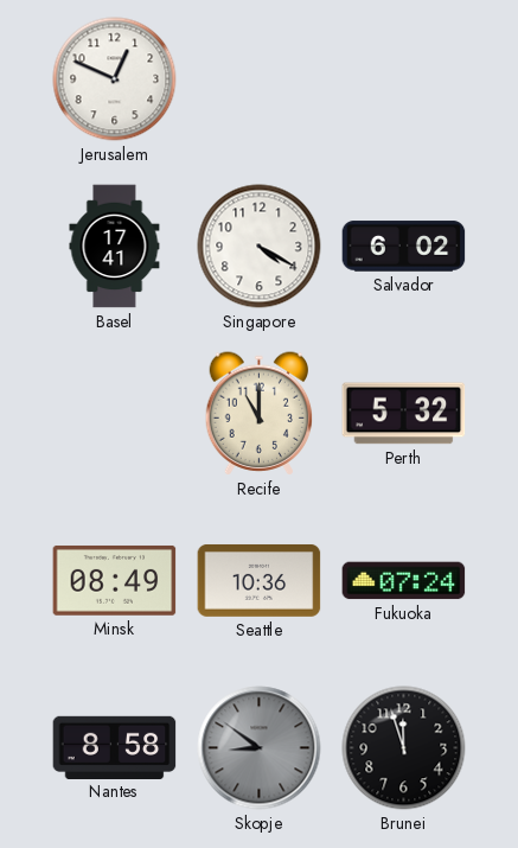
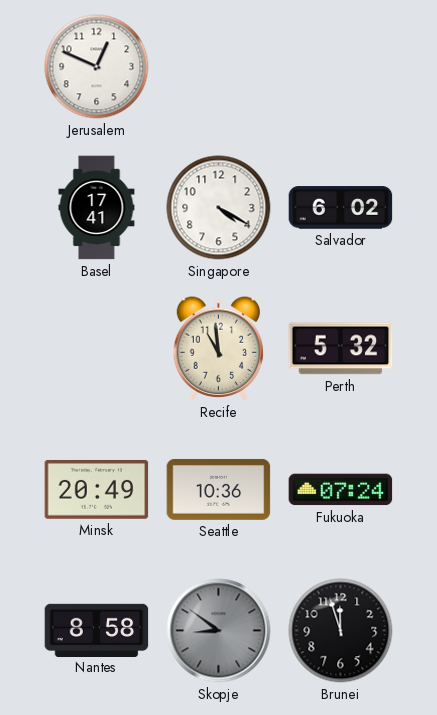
Recife: 11:00 -> 10:59 (219, 349)
Minsk: 08:49 -> 20:49 (97, 489)
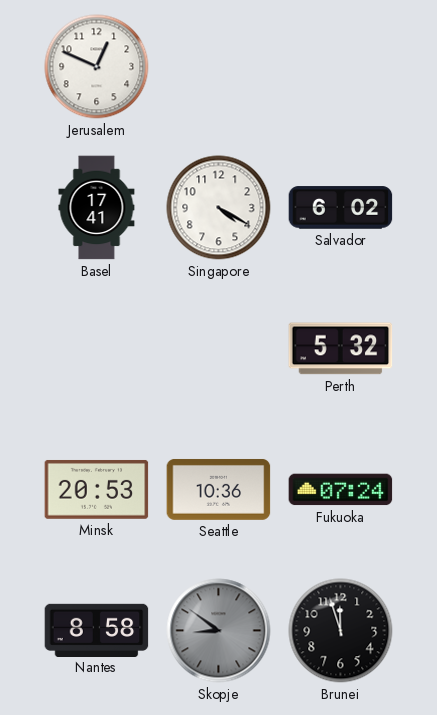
Recife: 10:59 -> none (219, 349)
Minsk: 20:49 -> 20:53 (97, 489)
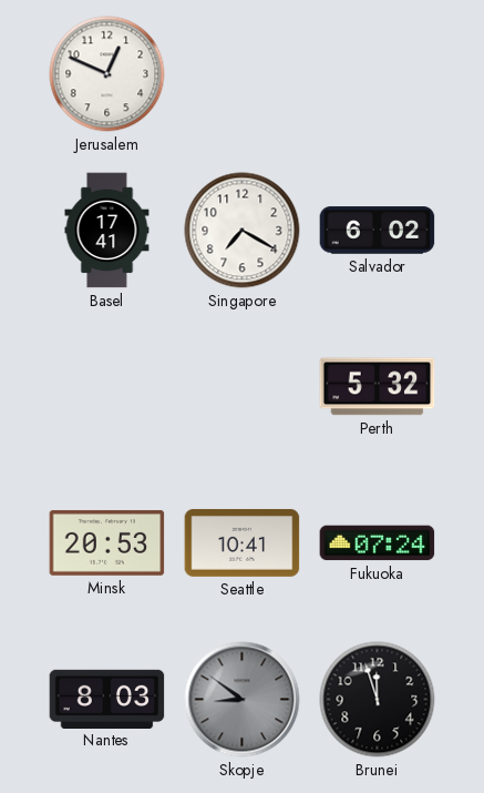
Singapore: 4:20 -> 7:20 (243, 231)
Seattle: 10:36 -> 10:41 (243, 542)
Nantes: 8:58 -> 8:03 (107, 699)
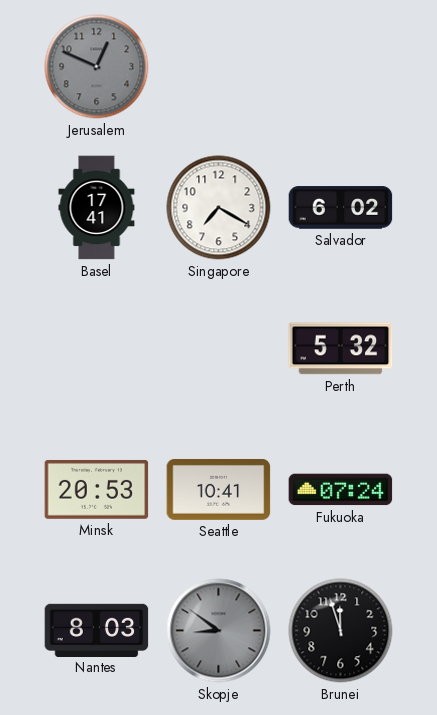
Jerusalem dial: white -> grey (97, 67)
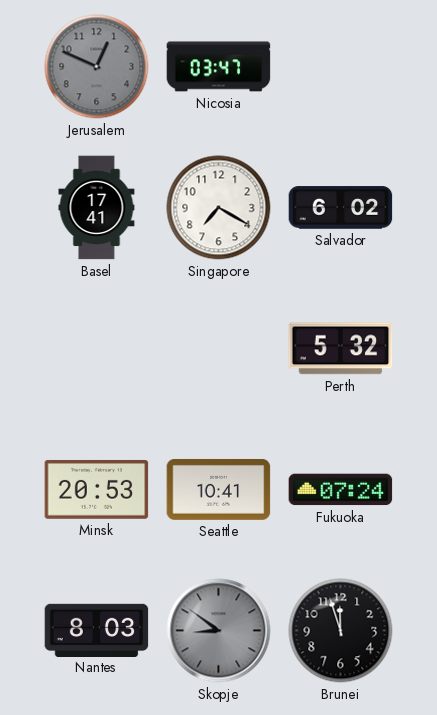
Nicosia: none -> 03:47 (219, 67)
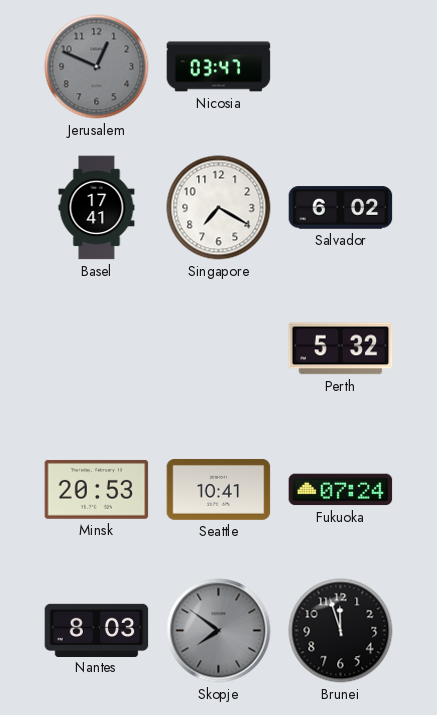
Skopje: 8:51 -> 7:51 (219, 631)
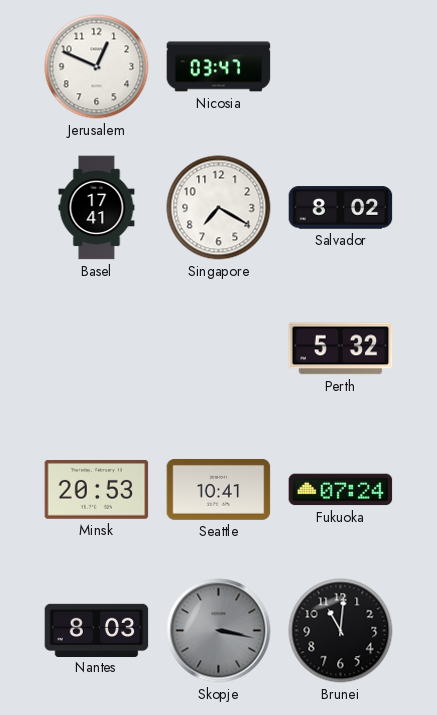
Jerusalem dial: grey -> white (97, 67)
Salvador: 6:02 -> 8:02 (341, 208)
Skopje: 7:51 -> 3:17 (219, 631)
Brunei: 11:57 -> 11:01 (341, 631)
